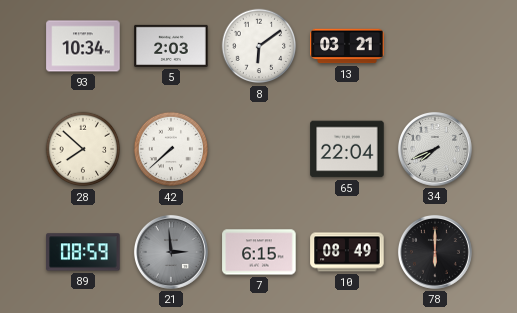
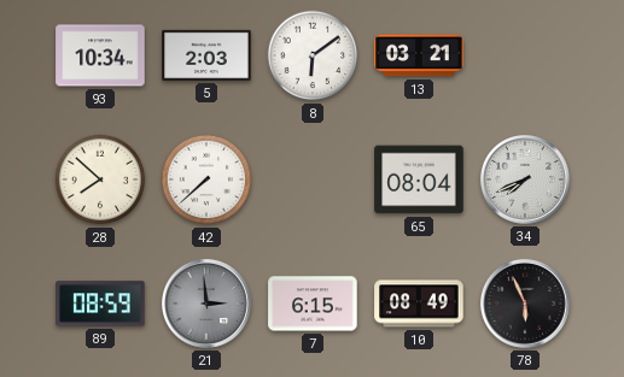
65: 22:04 -> 08:04 (419, 179)
78: 6:00 -> 5:56 (525, 304)
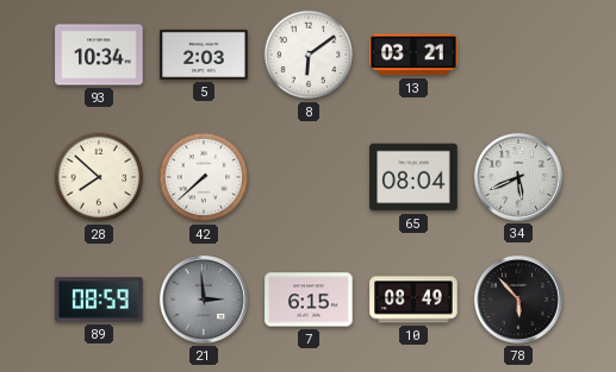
34: 7:41 -> 5:41 (518, 177)
78: 5:56 -> 5:53 (518, 300)
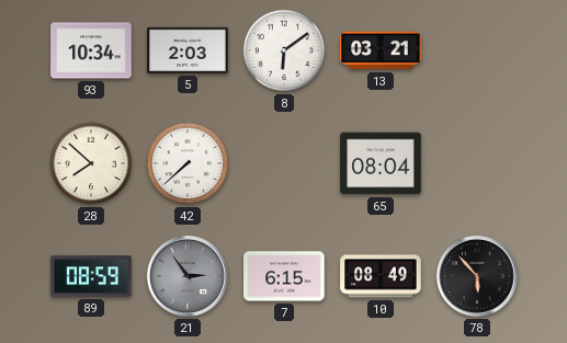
34: 5:41 -> none (518, 177)
21: 2:59 -> 2:54 (188, 276)
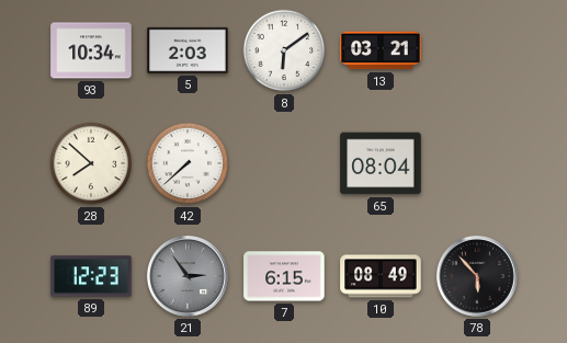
89: 08:59 -> 12:23 (91, 276)
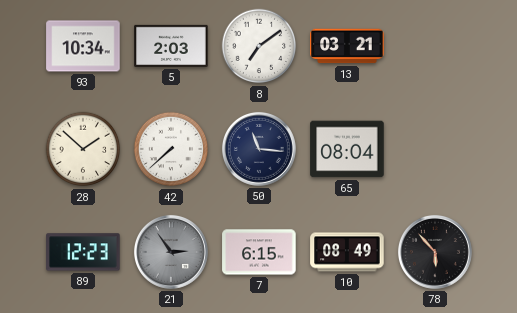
8: 6:09 -> 7:09 (259, 46)
28: 7:52 -> 1:52 (83, 149)
50: none -> 11:16 (259, 149)
